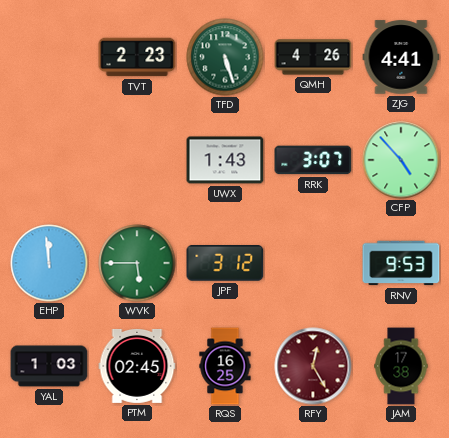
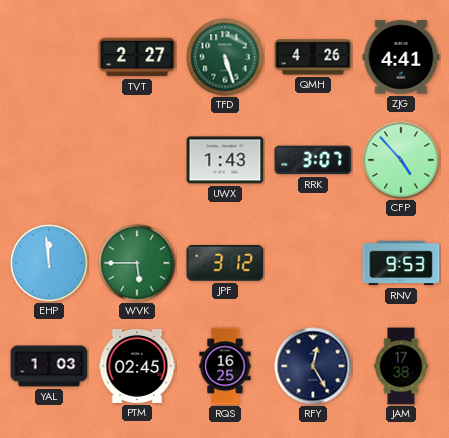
TVT: 2:23 -> 2:27 (137, 57)
RFY dial: burgundy -> navy (313, 366)
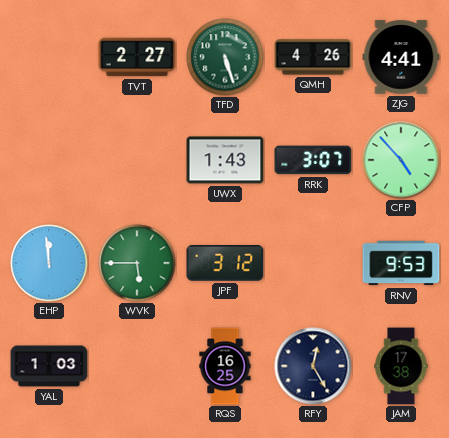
PTM: 02:45 -> none (137, 366)
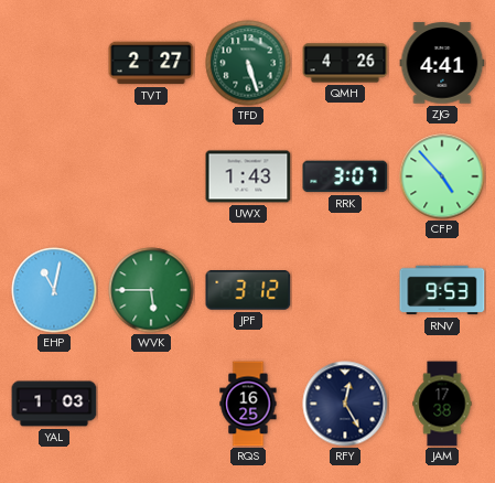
EHP: 11:59 -> 11:02 (54, 290)
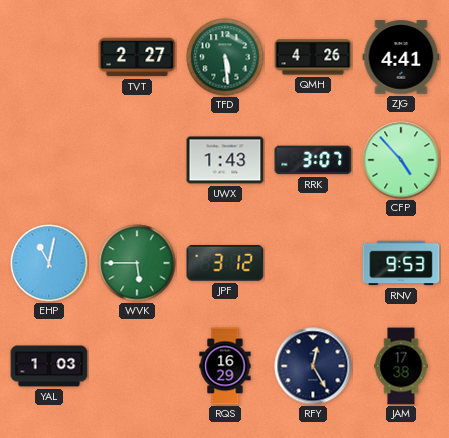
TFD: 5:27 -> 5:29 (225, 57)
RQS: 16:25 -> 16:29 (225, 366)
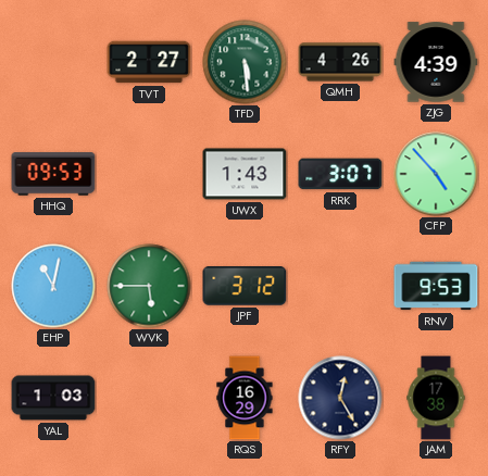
ZJG: 4:41 -> 4:39 (436, 62)
HHQ: none -> 09:53 (53, 174)
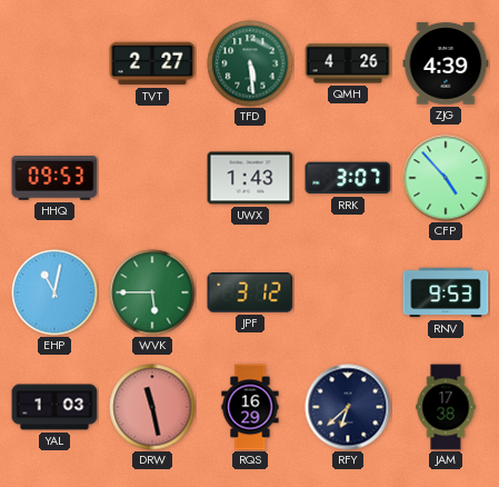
DRW: none -> 11:28 (152, 407)
RFY: 12:25 -> 6:38 (348, 407)
